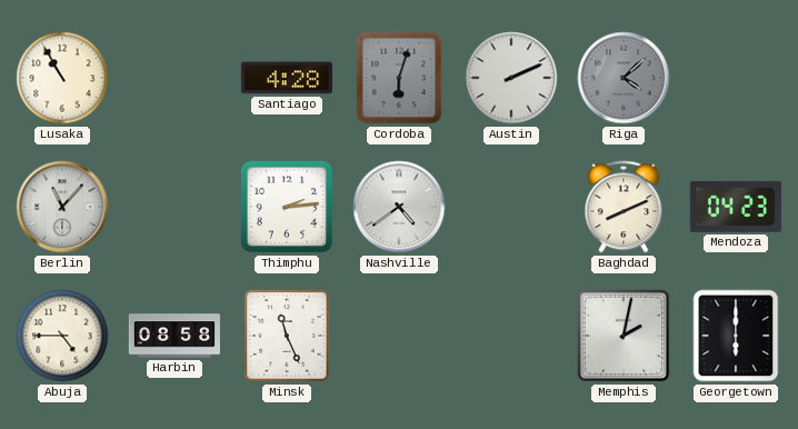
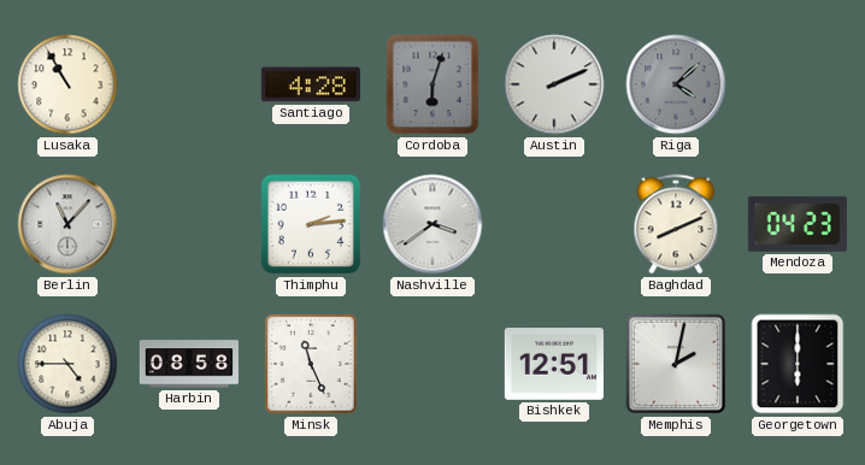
Nashville: 4:39 -> 3:39 (432, 224)
Bishkek: none -> 12:51 (554, 365)
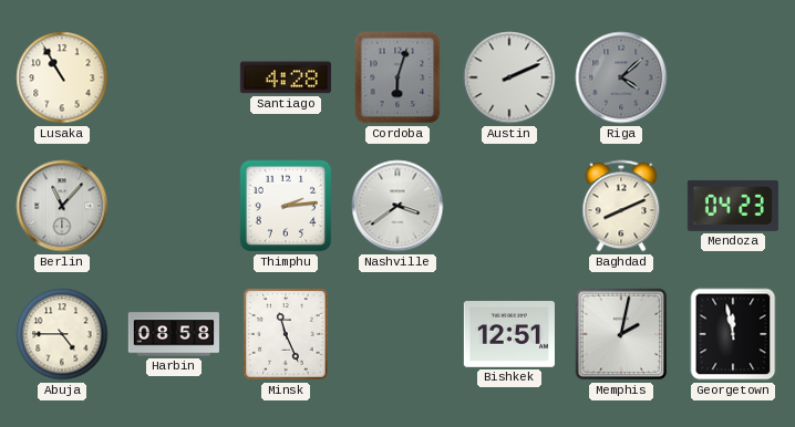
Georgetown: 6:00 -> 11:58 (733, 334)
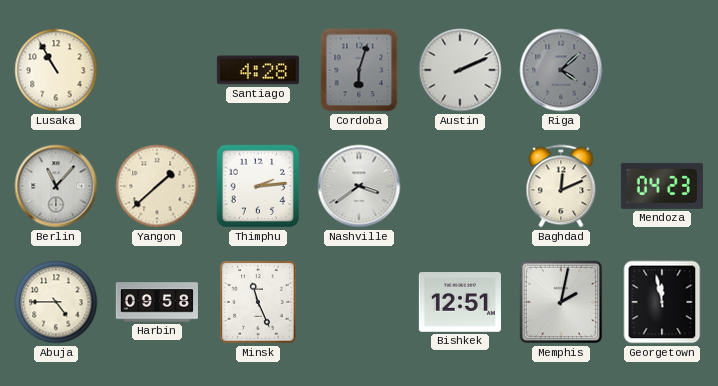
Yangon: none -> 1:38 (157, 186)
Baghdad: 8:11 -> 12:11 (561, 186)
Harbin: 08:58 -> 09:58 (157, 302)
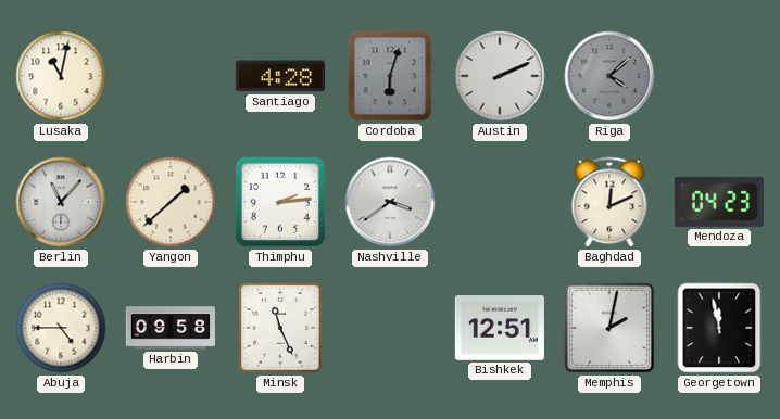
Lusaka: 10:55 -> 11:02 (61, 76)
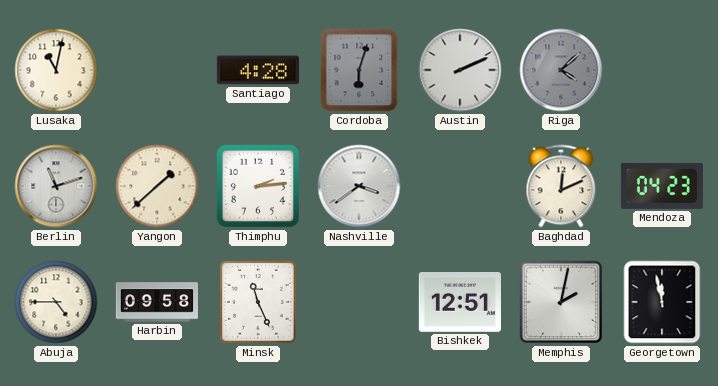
Berlin: 11:07 -> 11:12 (56, 186)
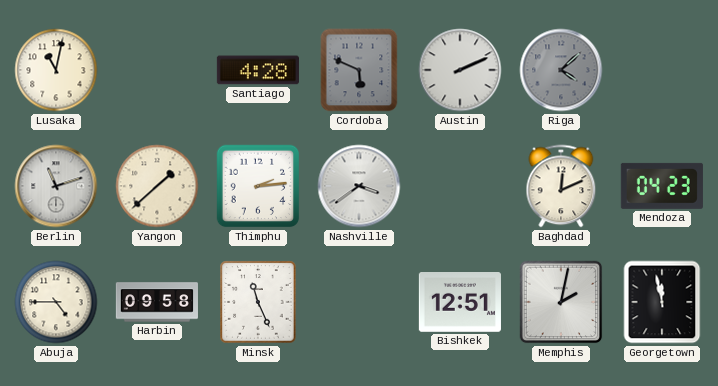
Cordoba: 6:03 -> 5:49 (359, 70)
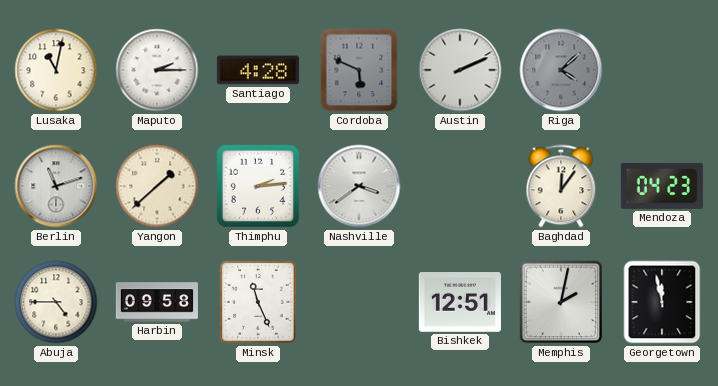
Maputo: none -> 2:15 (157, 70)
Baghdad: 12:11 -> 12:06 (561, 186)
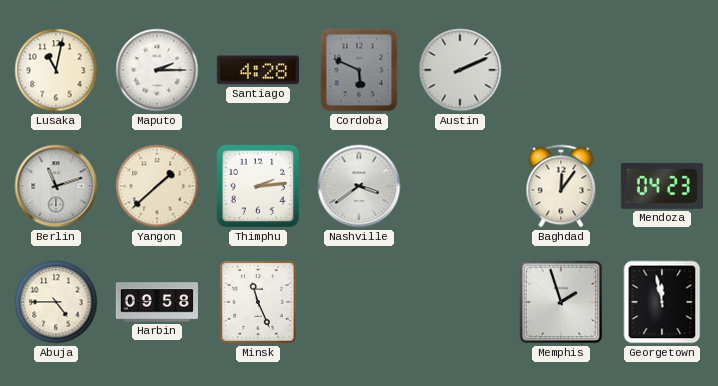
Riga: 4:08 -> none (561, 70)
Bishkek: 12:51 -> none (460, 303)
Memphis: 2:02 -> 1:57 (561, 302)
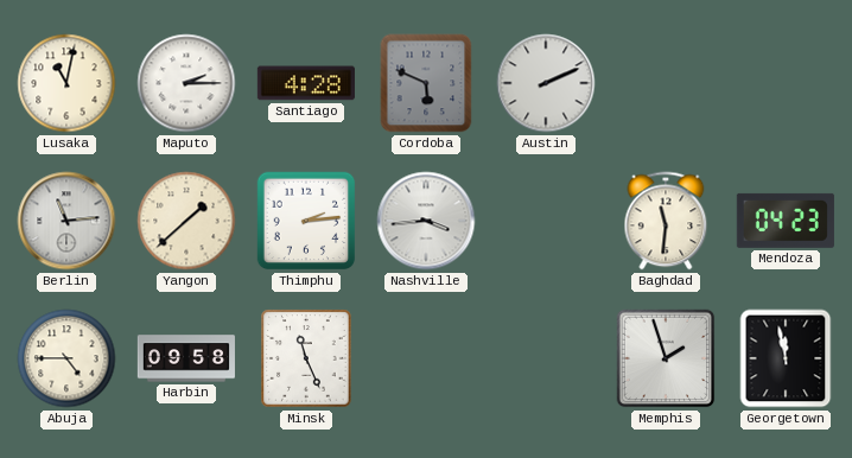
Berlin: 11:12 -> 11:14 (66, 221)
Nashville: 3:39 -> 3:44 (426, 221)
Baghdad: 12:06 -> 11:31 (666, 221)
